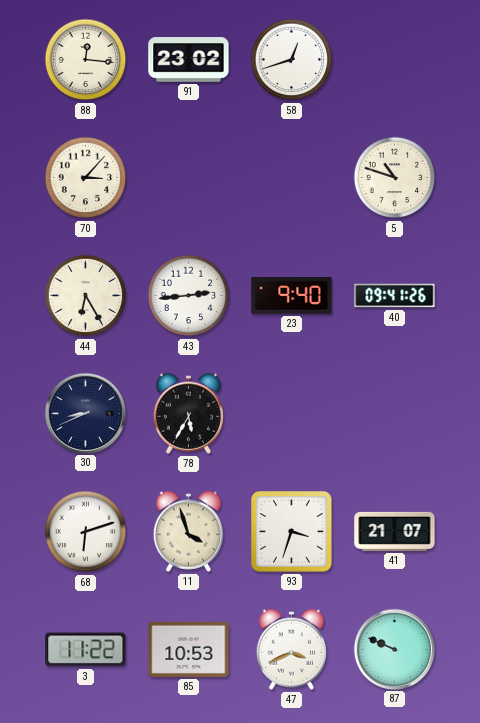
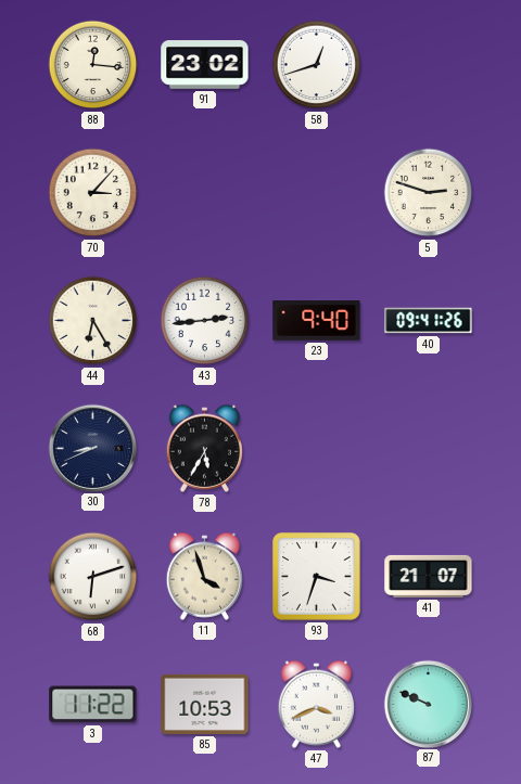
5: 10:48 -> 2:48 (429, 193)
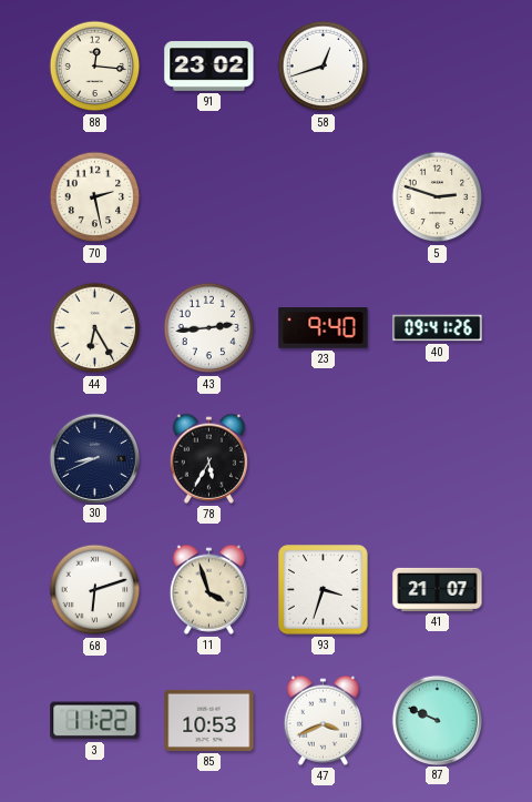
70: 3:07 -> 2:28 (95, 197)
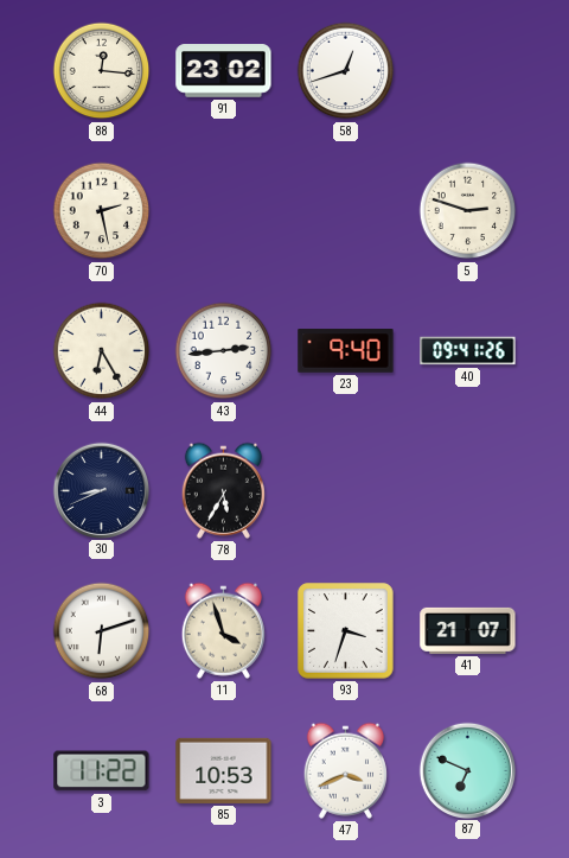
87: 9:49 -> 6:49 (467, 770)
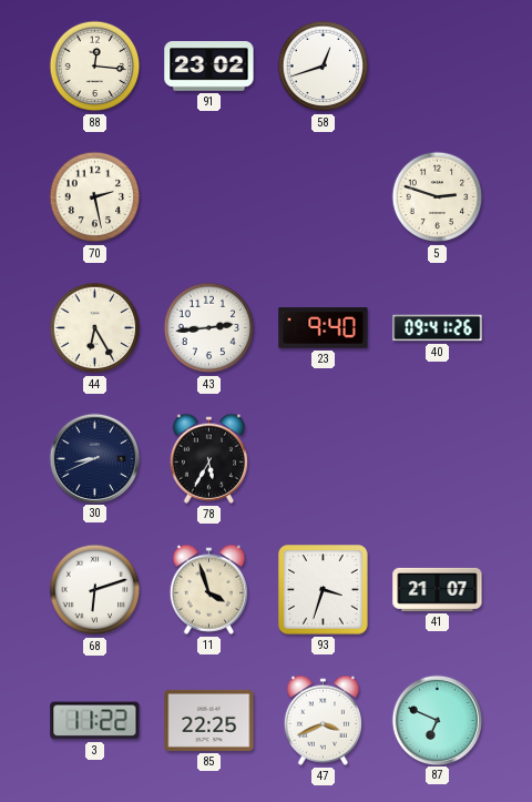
85: 10:53 -> 22:25 (209, 720)
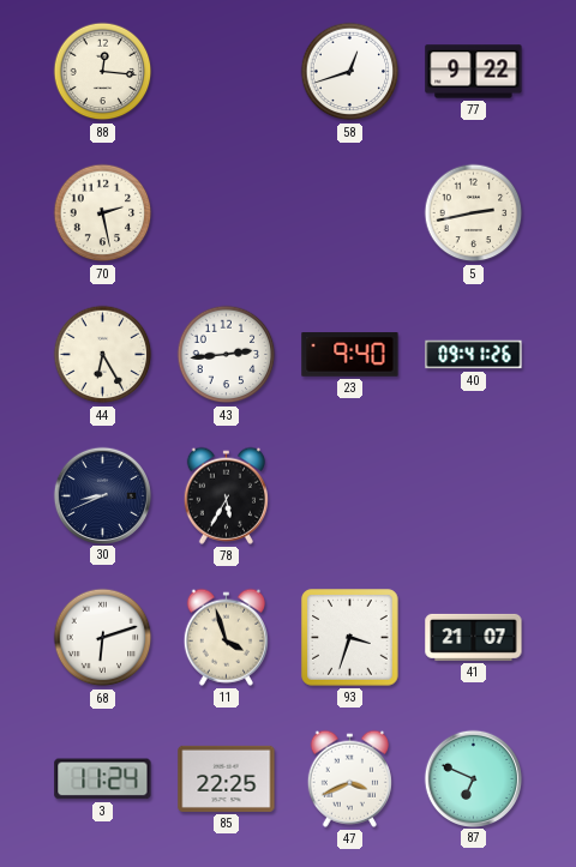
91: 23:02 -> none (209, 67)
77: none -> 9:22 (474, 72)
5: 2:48 -> 2:43 (474, 213)
3: 11:22 -> 11:24 (103, 779)
